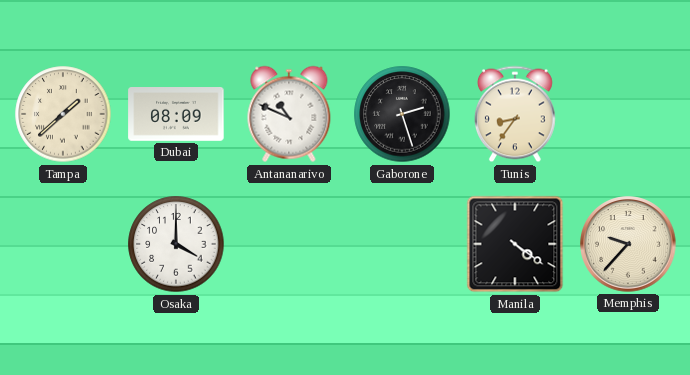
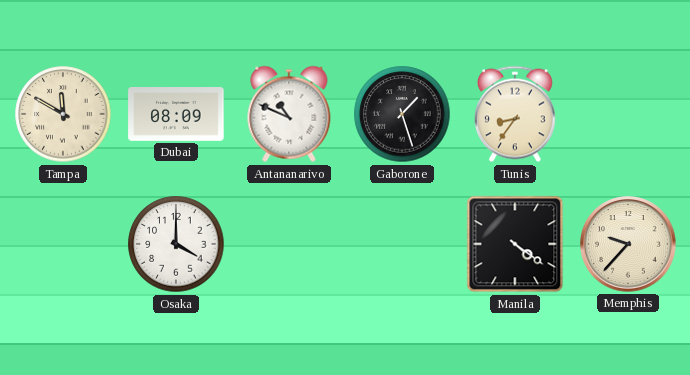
Tampa: 1:38 -> 11:50 (63, 114)
Gaborone: 2:27 -> 1:27 (402, 114)
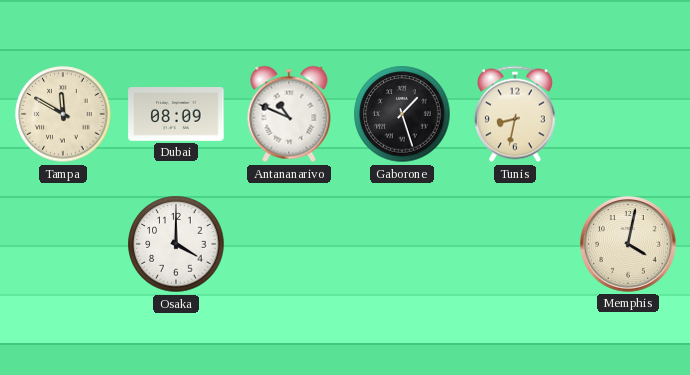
Tunis: 8:36 -> 8:32 (515, 114)
Manila: 4:21 -> none (515, 244)
Memphis: 9:37 -> 4:02 (628, 244)
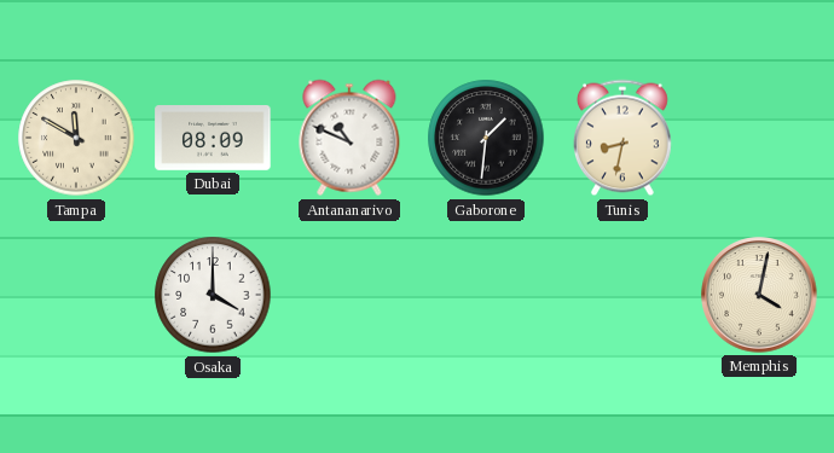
Gaborone: 1:27 -> 1:31 (486, 138)
